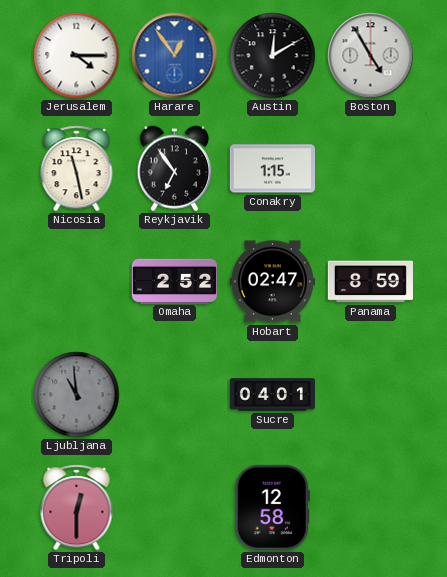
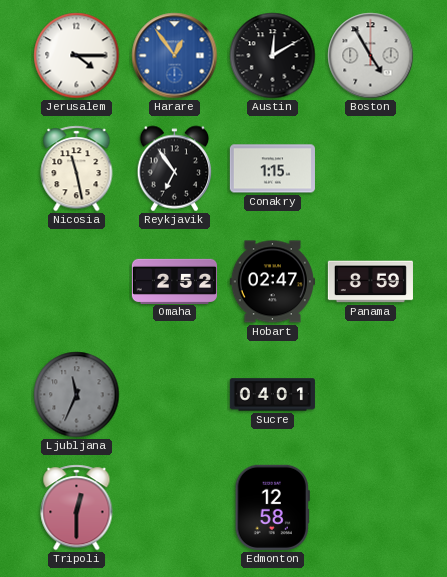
Ljubljana: 10:59 -> 11:34 (77, 395)
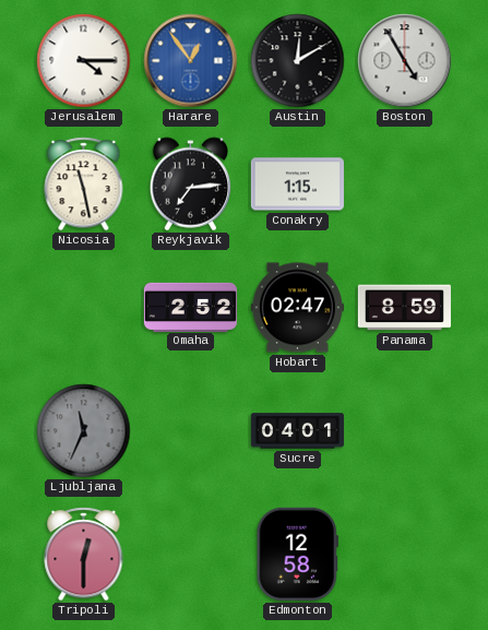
Reykjavik: 6:54 -> 7:14 (191, 185)
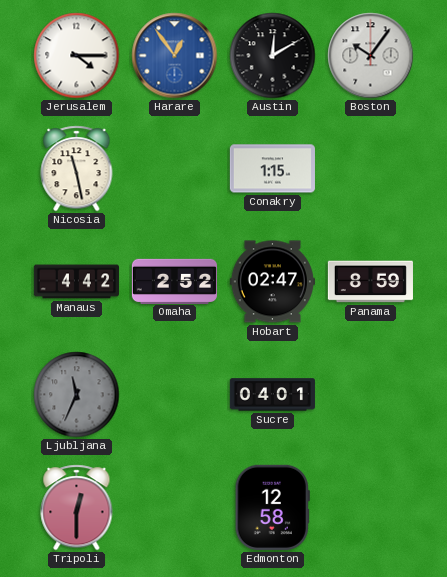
Boston: 4:55 -> 10:06 (371, 56)
Reykjavik: 7:14 -> none (191, 185)
Manaus: none -> 4:42 (76, 282)
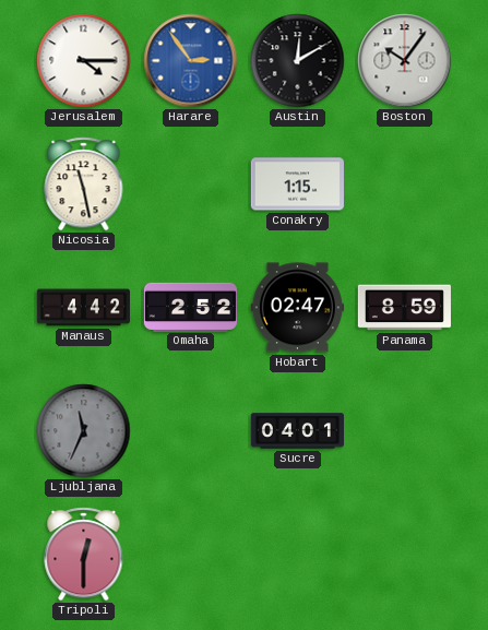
Harare: 12:54 -> 2:54 (191, 61)
Edmonton: 12:58 -> none (272, 507)
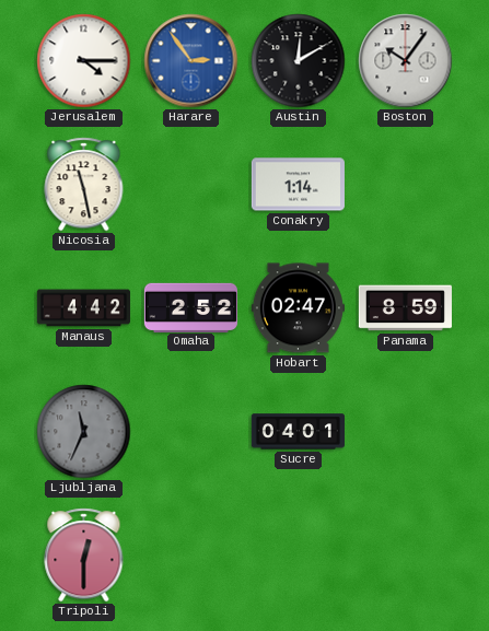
Conakry: 1:15 -> 1:14 (298, 185)
